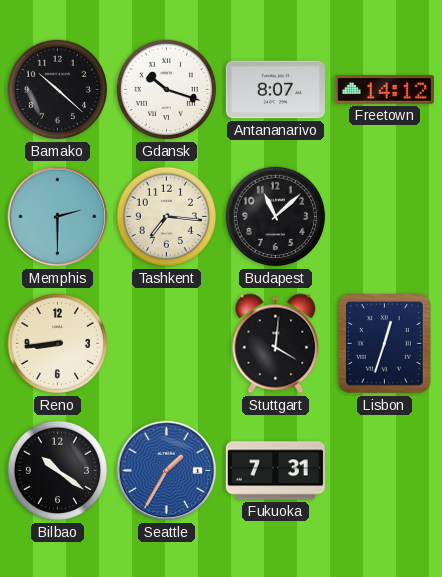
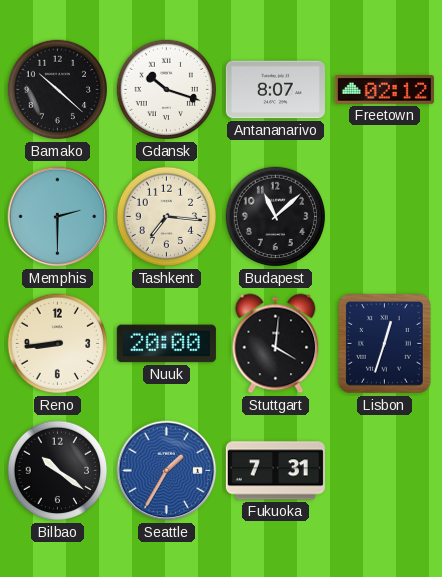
Freetown: 14:12 -> 02:12 (384, 90)
Nuuk: none -> 20:00 (166, 344)
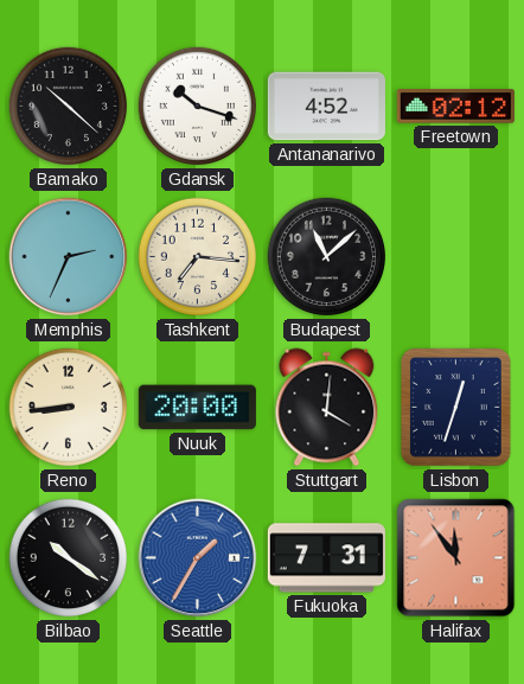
Antananarivo: 8:07 -> 4:52 (326, 107)
Memphis: 2:30 -> 2:34 (69, 257)
Halifax: none -> 11:54 (456, 558)
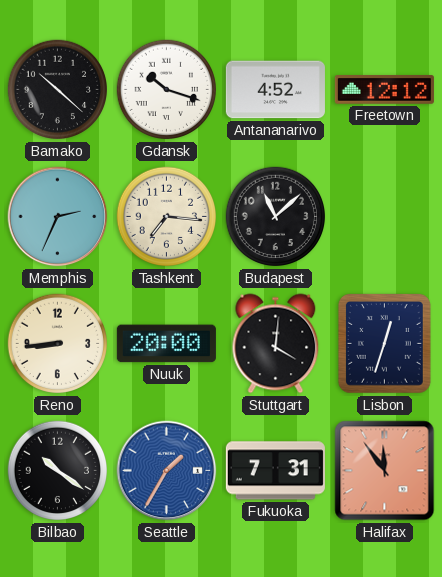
Freetown: 02:12 -> 12:12 (384, 90)
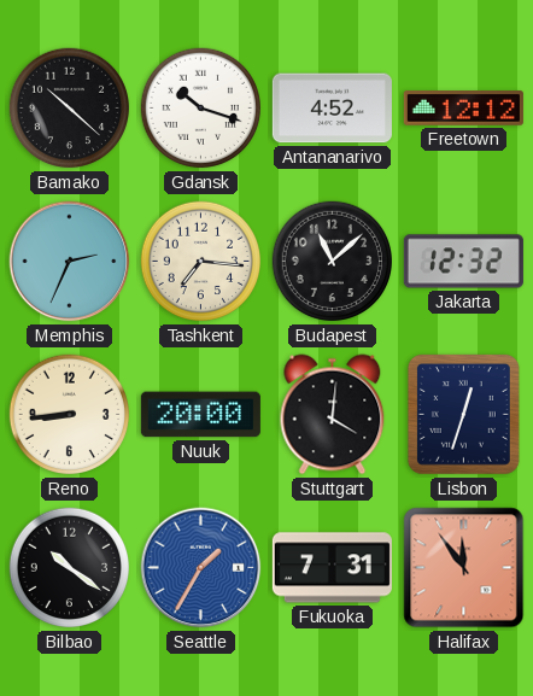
Jakarta: none -> 12:32 (463, 262)
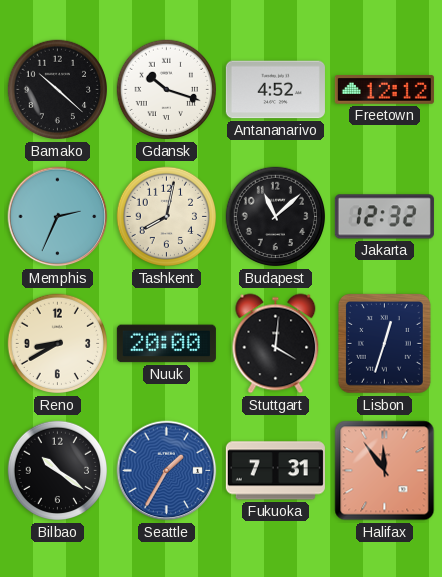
Tashkent: 7:16 -> 8:02 (167, 217)
Reno: 8:44 -> 8:40 (58, 344)
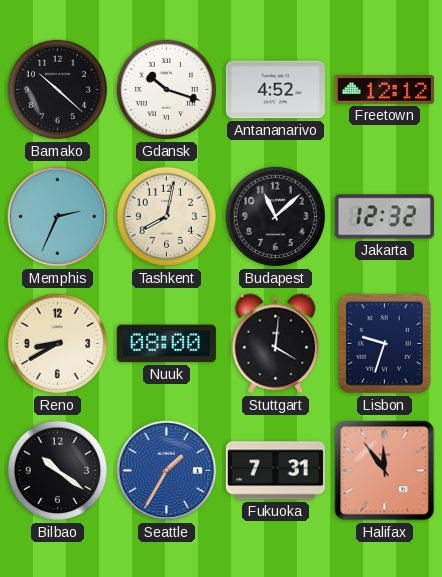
Nuuk: 20:00 -> 08:00 (166, 344)
Lisbon: 12:33 -> 9:33 (384, 343)
